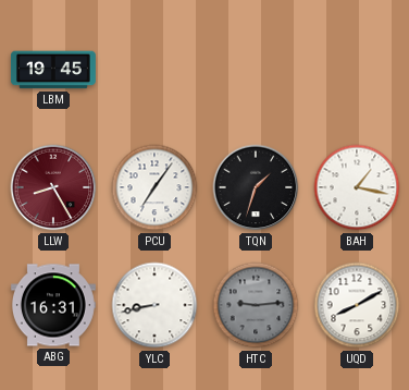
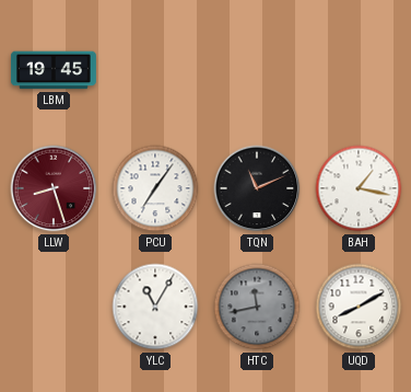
LLW: 8:25 -> 8:27 (54, 188)
TQN: 1:33 -> 11:11 (257, 188)
ABG: 16:31 -> none (53, 305)
YLC: 8:43 -> 11:05 (155, 307)
HTC: 9:14 -> 11:43 (257, 307)
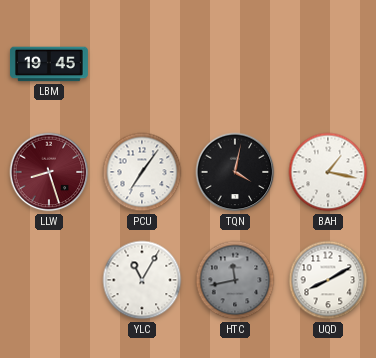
TQN: 11:11 -> 4:02 (235, 172)
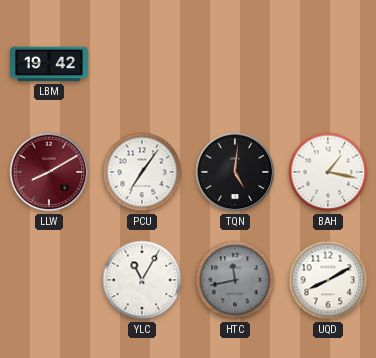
LBM: 19:45 -> 19:42 (49, 64)
LLW: 8:27 -> 8:10 (49, 172)
TQN: 4:02 -> 5:01 (235, 172)
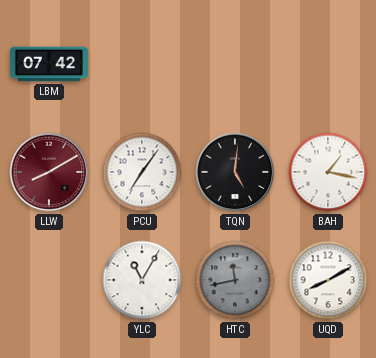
LBM: 19:42 -> 07:42 (49, 64)
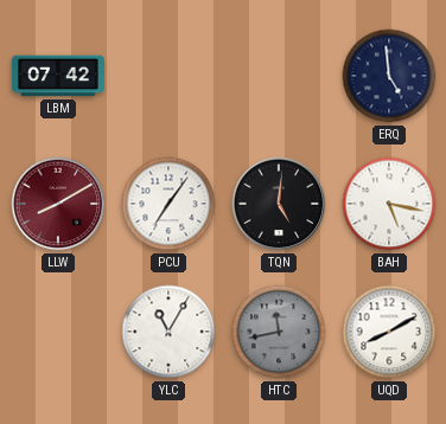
ERQ: none -> 4:59 (389, 76)
BAH: 1:17 -> 5:17 (389, 204)
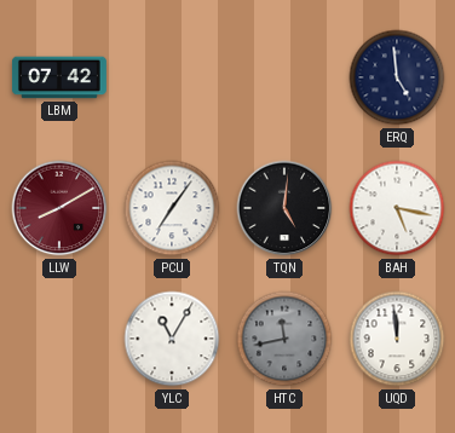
UQD: 8:10 -> 11:59 (397, 339)
